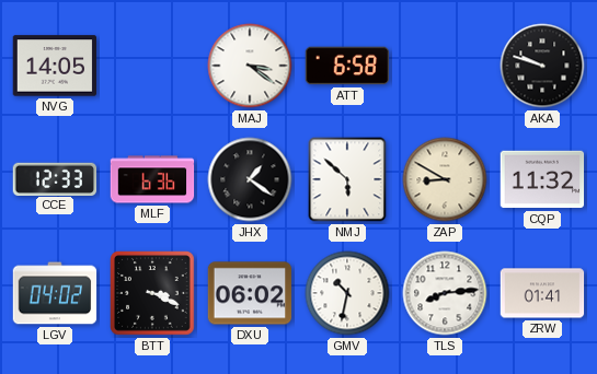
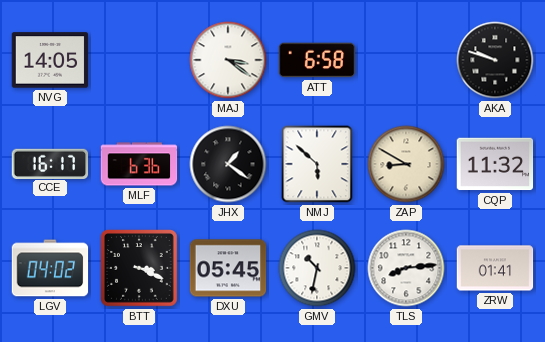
CCE: 12:33 -> 16:17 (50, 163)
DXU: 06:02 -> 05:45 (228, 268)
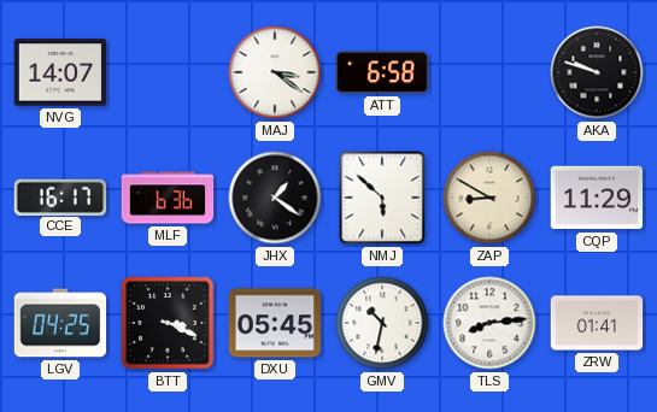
NVG: 14:05 -> 14:07 (60, 72)
CQP: 11:32 -> 11:29 (597, 198)
LGV: 04:02 -> 04:25 (60, 323)
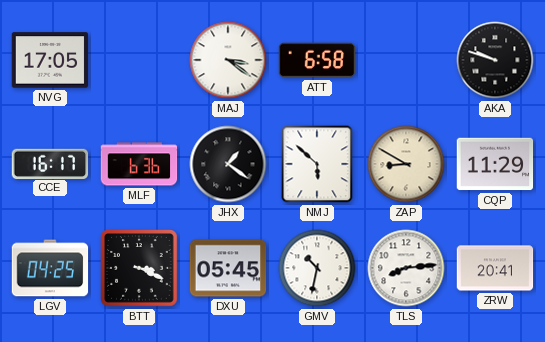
NVG: 14:07 -> 17:05 (50, 60)
ZRW: 01:41 -> 20:41 (495, 268)
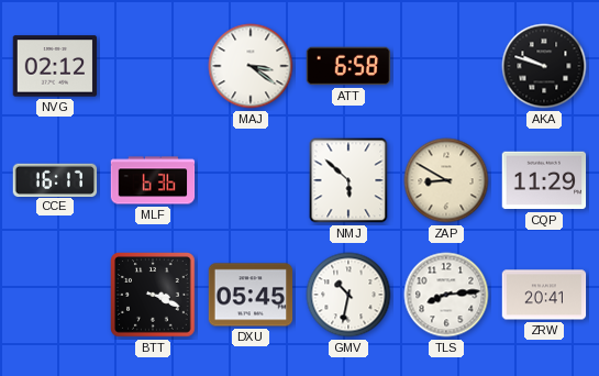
NVG: 17:05 -> 02:12 (55, 66)
JHX: 1:21 -> none (228, 164)
LGV: 04:25 -> none (50, 268)
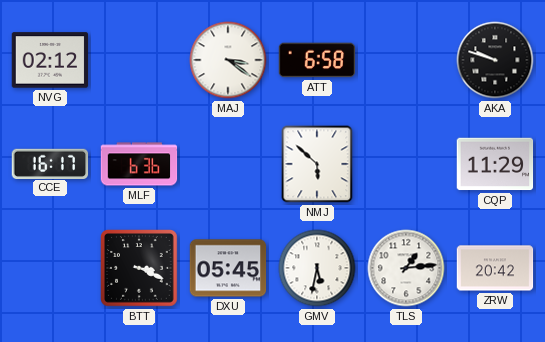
ZAP: 8:50 -> none (446, 180)
GMV: 10:32 -> 5:32 (317, 268)
TLS: 8:14 -> 1:14 (406, 268)
ZRW: 20:41 -> 20:42 (495, 268)
